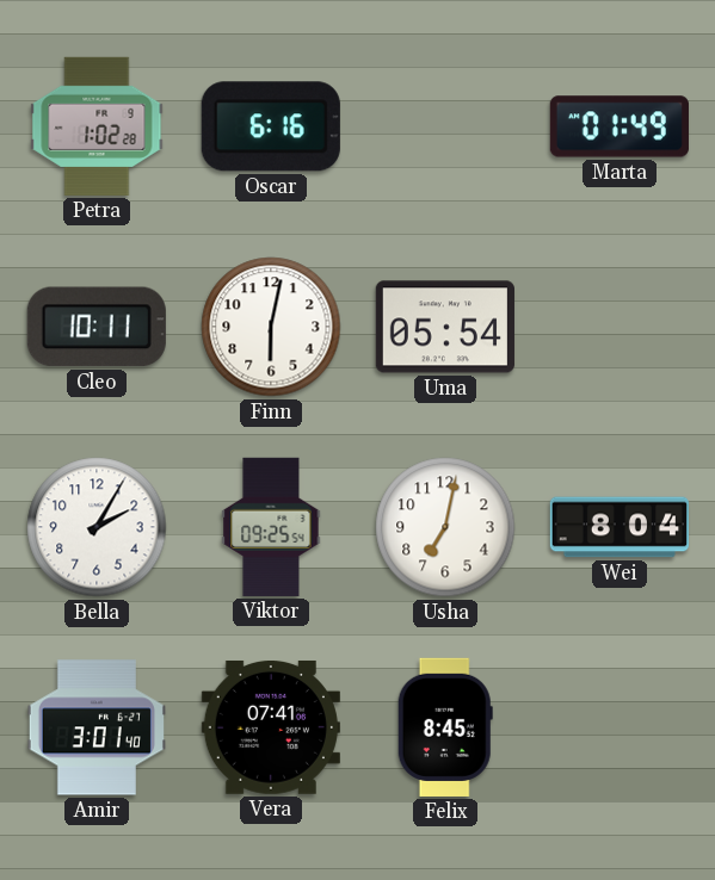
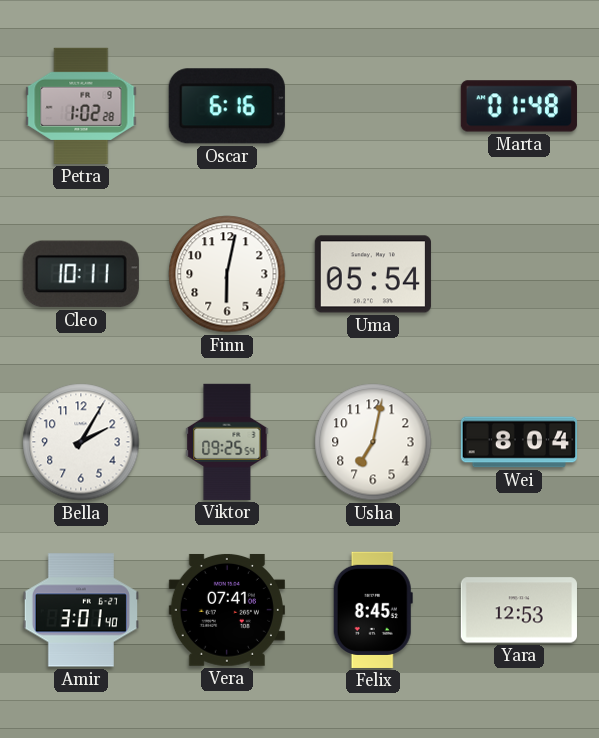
Marta: 01:49 -> 01:48 (519, 106)
Yara: none -> 12:53 (519, 610)
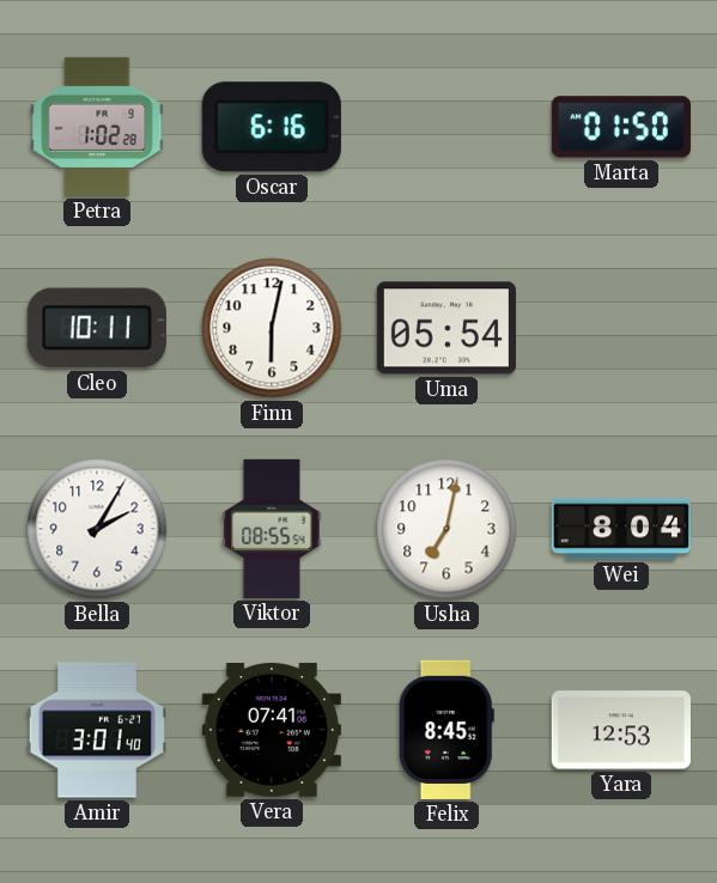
Marta: 01:48 -> 01:50 (621, 127)
Viktor: 09:25 -> 08:55 (272, 529)
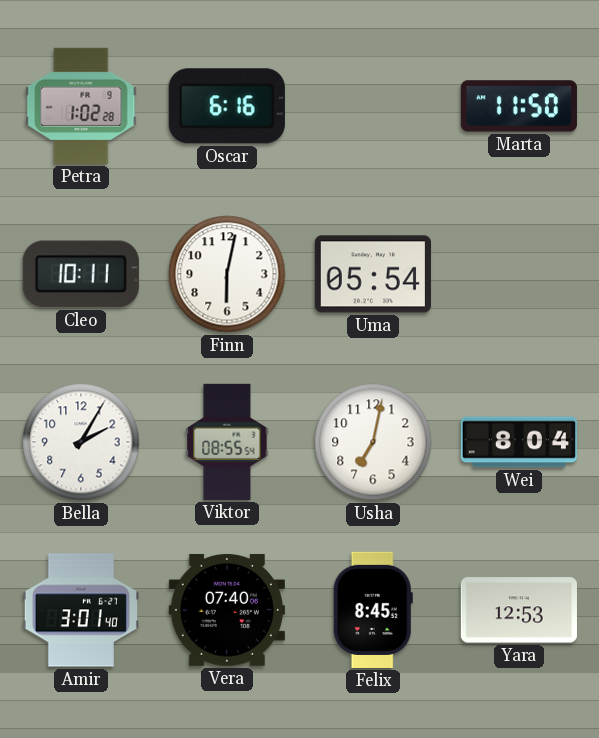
Marta: 01:50 -> 11:50 (519, 106)
Vera: 07:41 -> 07:40 (227, 610)
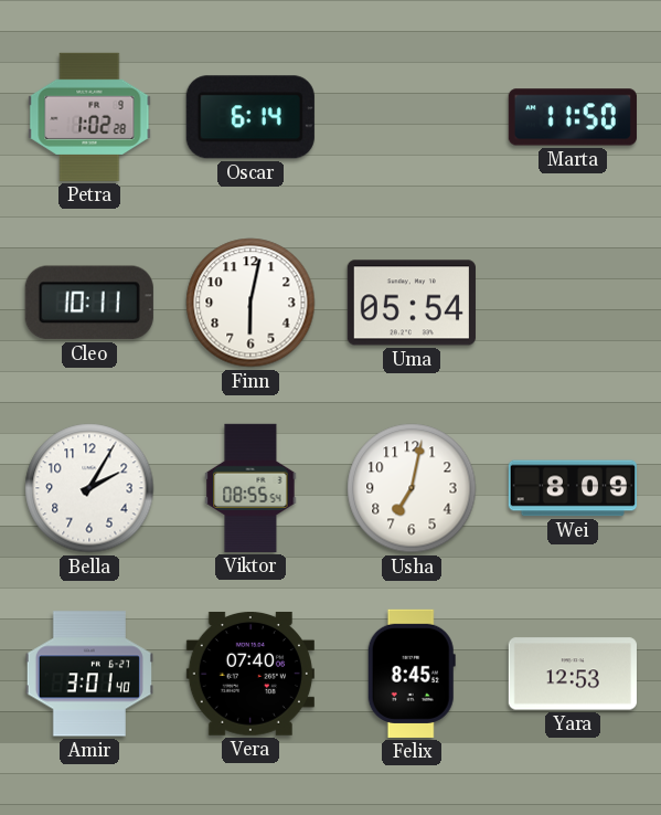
Oscar: 6:16 -> 6:14 (250, 117)
Wei: 8:04 -> 8:09 (572, 488)
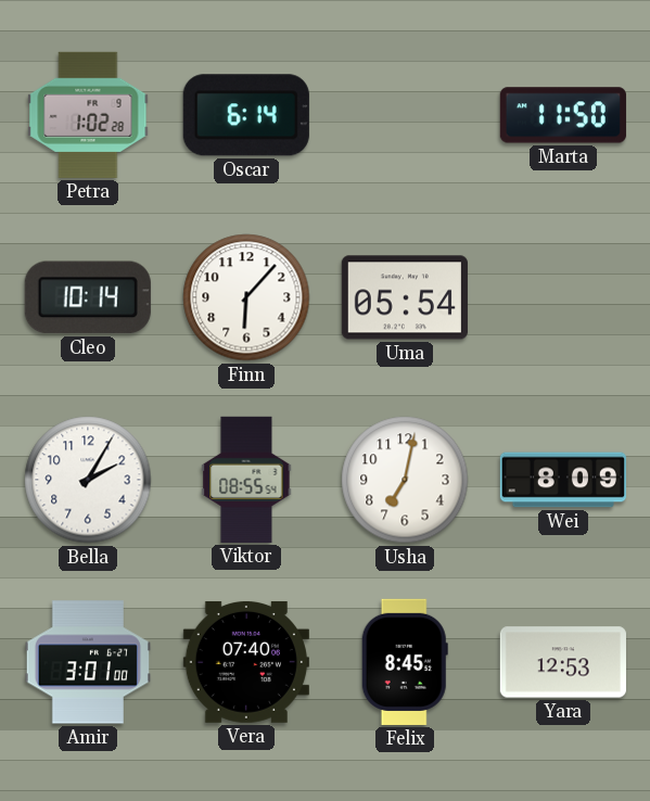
Cleo: 10:11 -> 10:14 (88, 297)
Finn: 6:02 -> 6:07 (246, 297)
Amir: 3:01:40 -> 3:01:00 (88, 662)
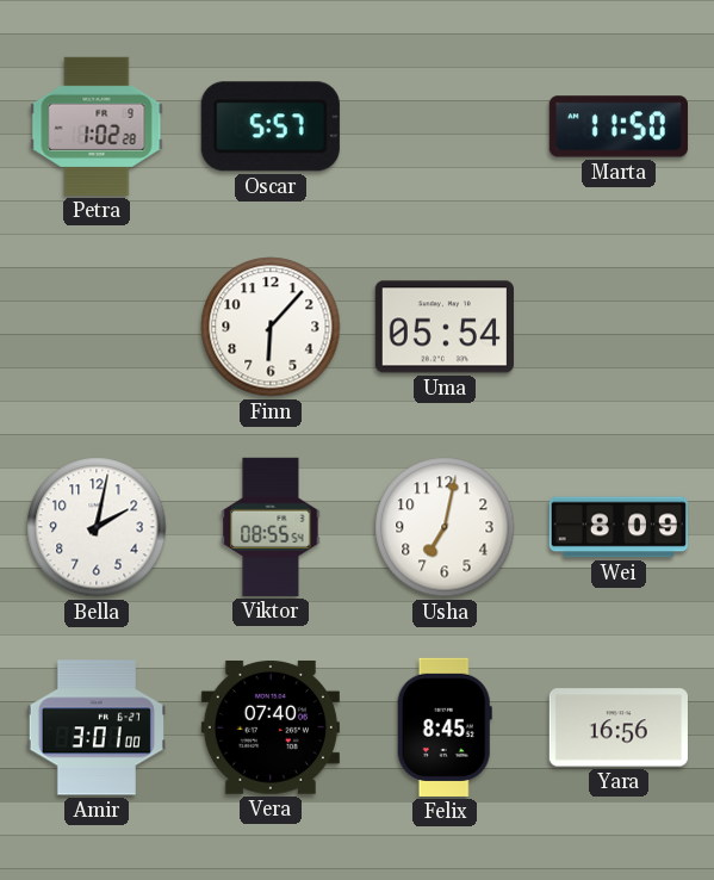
Oscar: 6:14 -> 5:57 (271, 126)
Cleo: 10:14 -> none (88, 297)
Bella: 2:05 -> 2:02 (97, 527)
Yara: 12:53 -> 16:56 (619, 727)
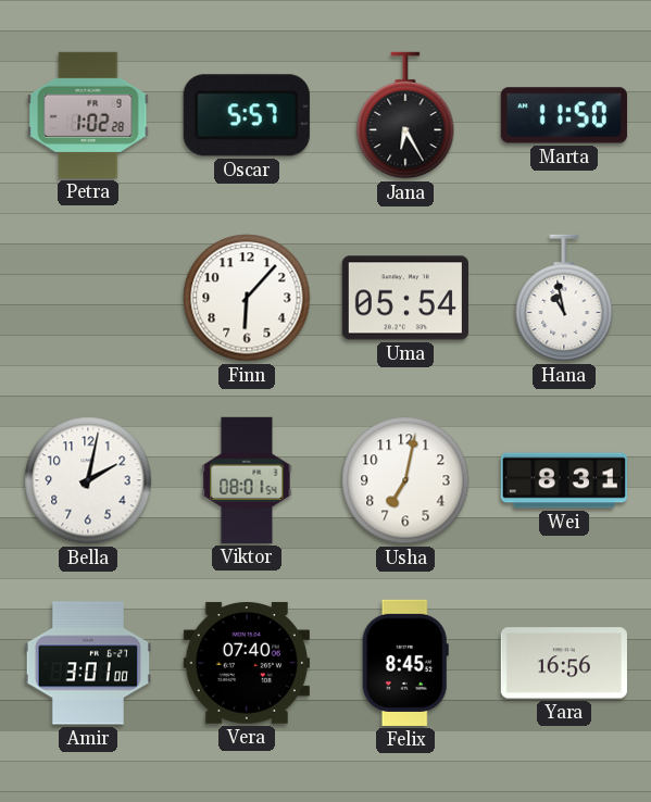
Jana: none -> 6:25 (405, 115)
Hana: none -> 10:58 (564, 298)
Viktor: 08:55 -> 08:01 (247, 480)
Wei: 8:09 -> 8:31 (563, 480)
